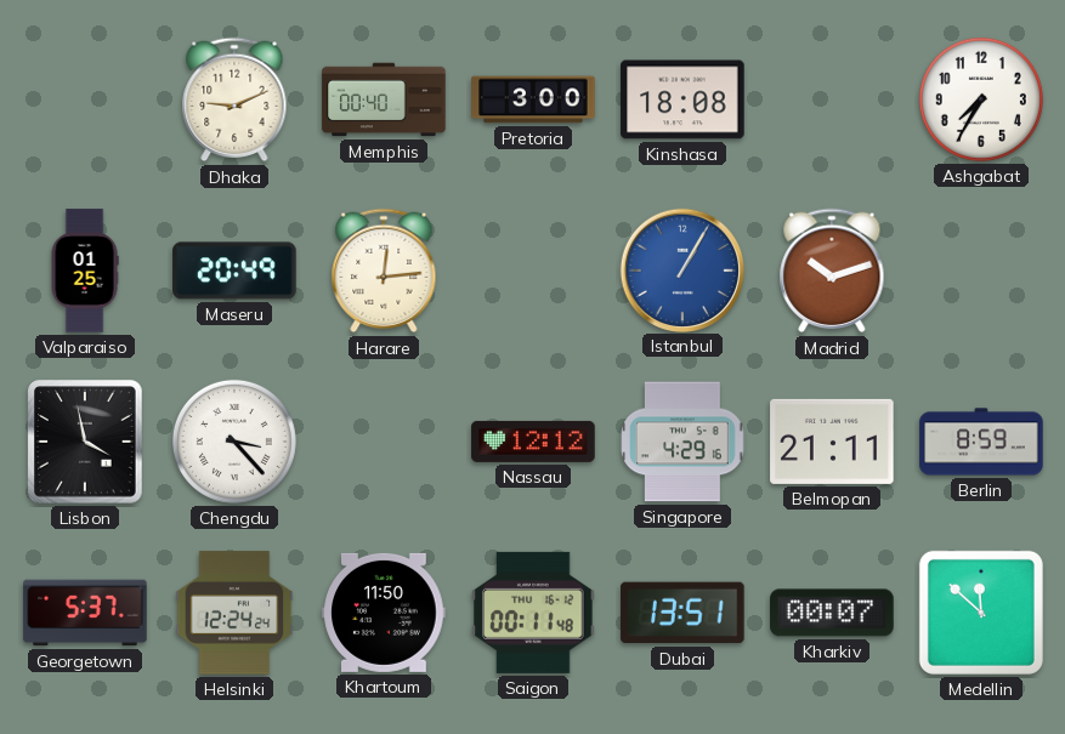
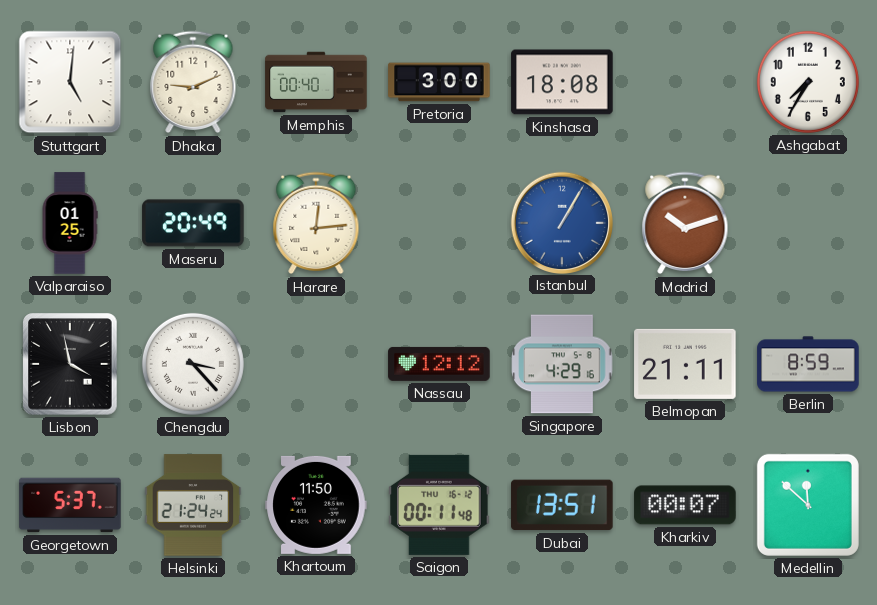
Stuttgart: none -> 5:01 (70, 82)
Helsinki: 12:24 -> 21:24 (193, 505)
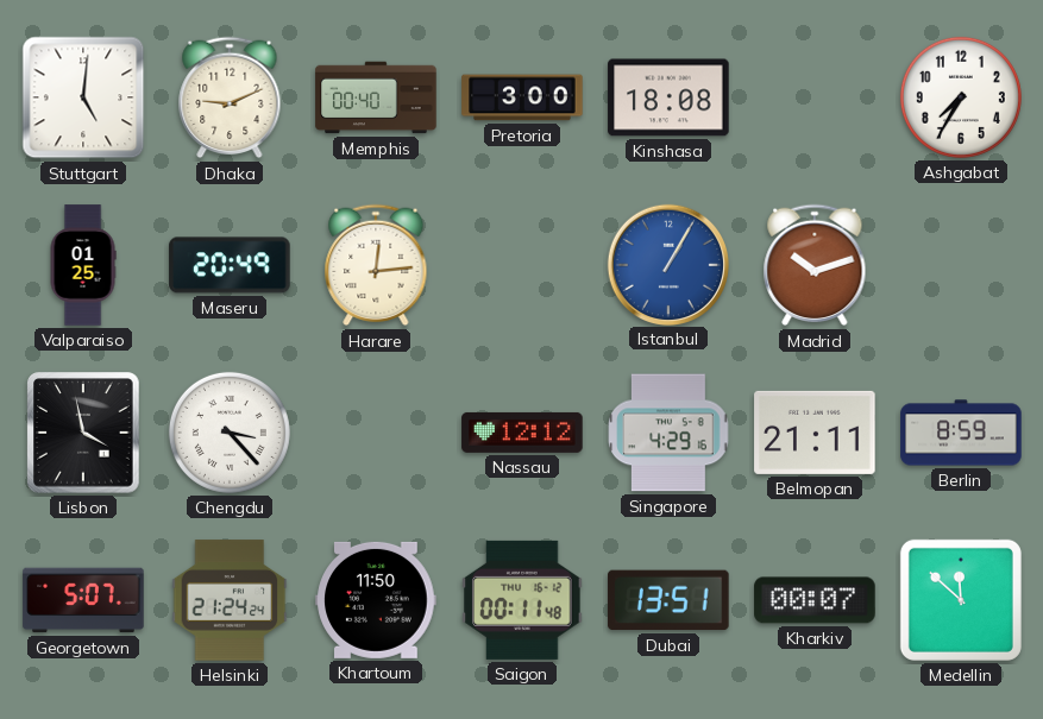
Georgetown: 5:37 -> 5:07 (83, 600)
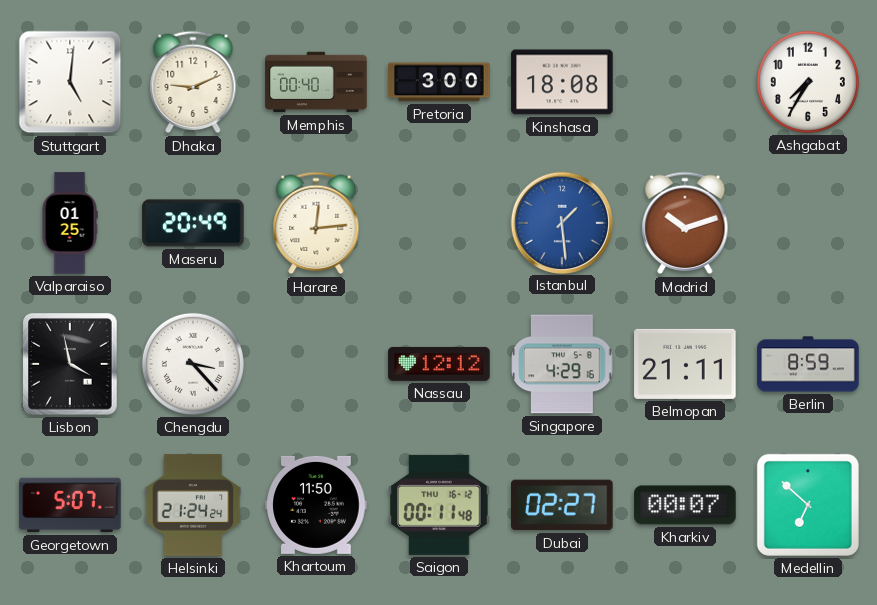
Istanbul: 1:05 -> 1:29 (561, 222)
Dubai: 13:51 -> 02:27 (562, 505)
Medellin: 11:52 -> 6:52 (808, 505)
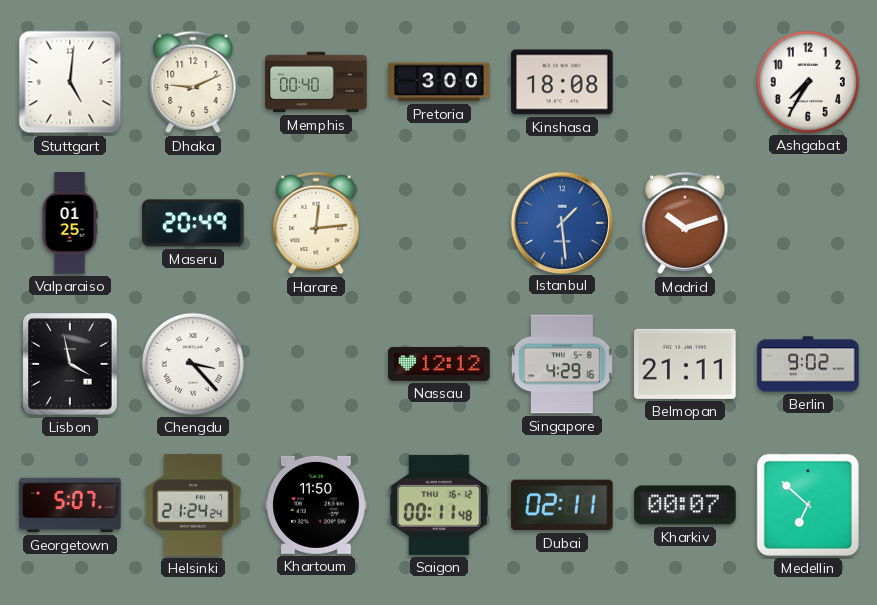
Berlin: 8:59 -> 9:02 (808, 364)
Dubai: 02:27 -> 02:11 (562, 505)
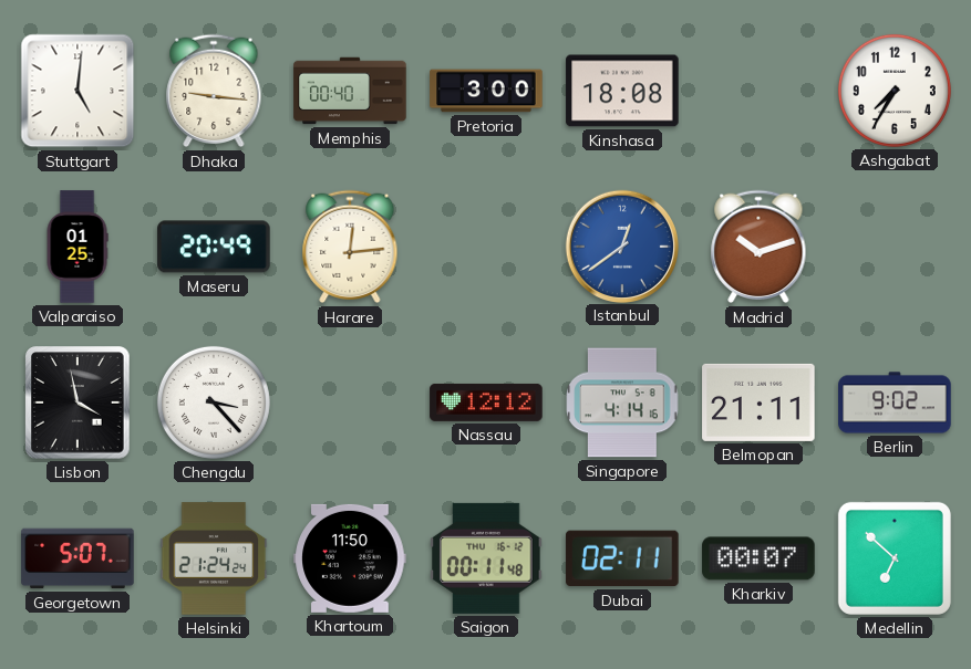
Dhaka: 9:11 -> 9:16 (214, 91)
Istanbul: 1:29 -> 12:39 (621, 245)
Singapore: 4:29 -> 4:14 (622, 403)
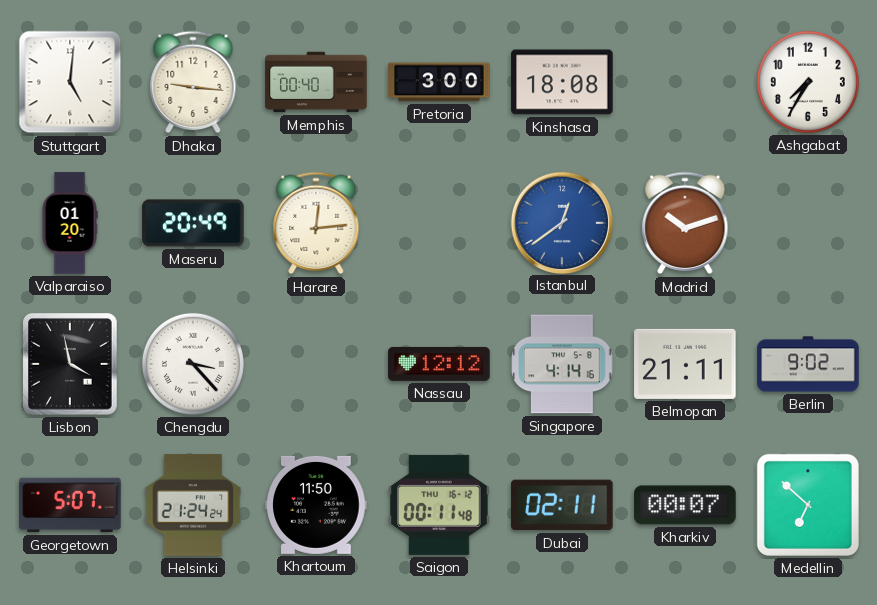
Valparaiso: 01:25 -> 01:20 (70, 223)
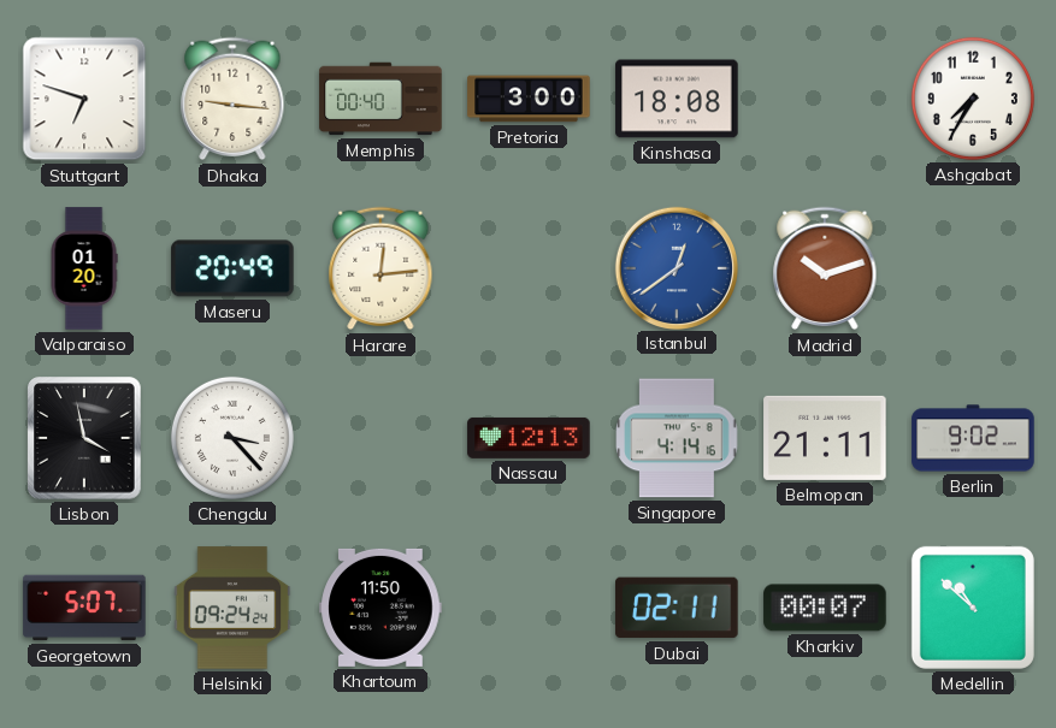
Stuttgart: 5:01 -> 6:48 (84, 99)
Nassau: 12:12 -> 12:13 (529, 438)
Helsinki: 21:24 -> 09:24 (232, 608)
Saigon: 00:11 -> none (439, 505)
Medellin: 6:52 -> 10:52 (973, 608)
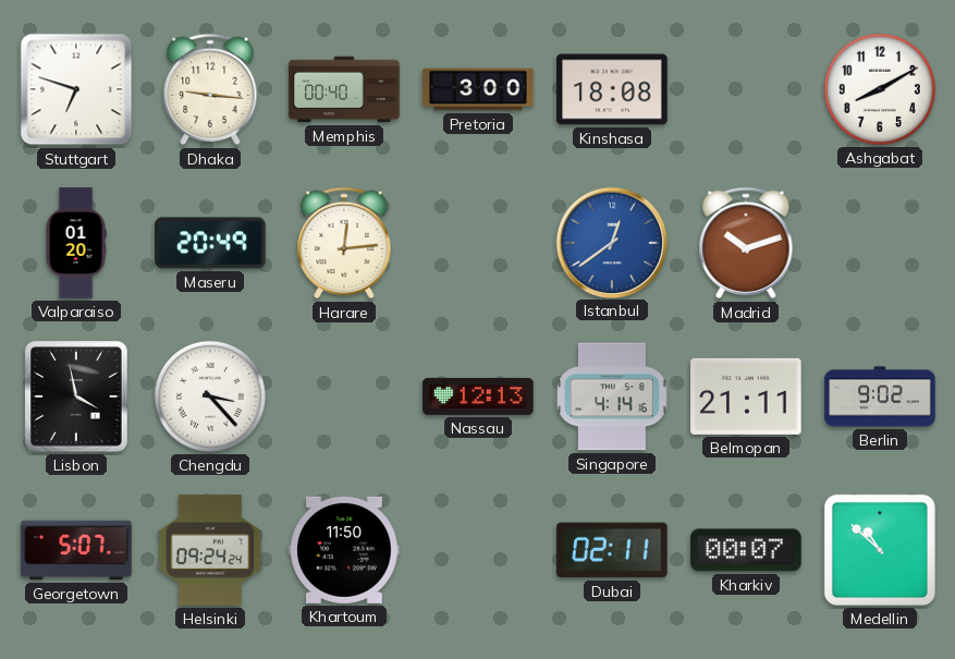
Ashgabat: 7:35 -> 8:10 (880, 89)
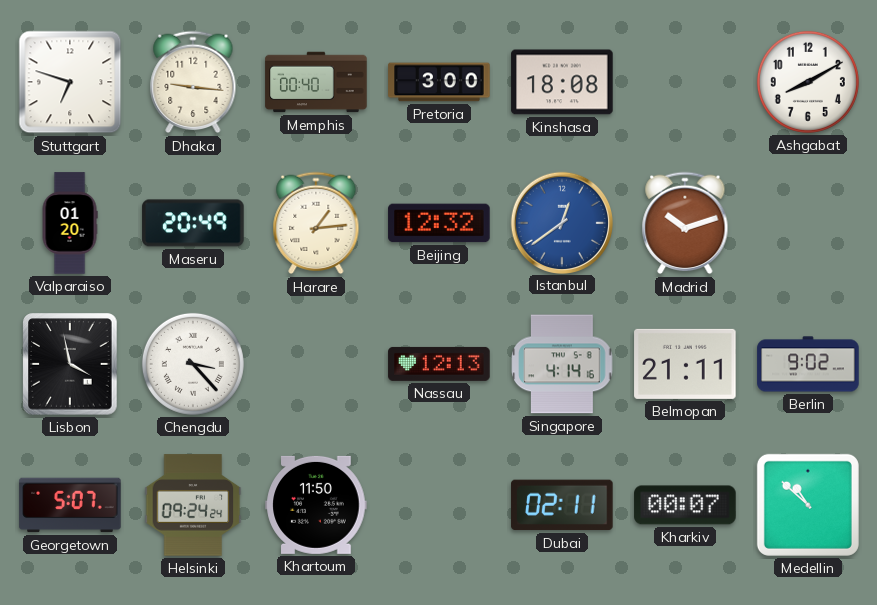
Harare: 12:14 -> 1:14 (316, 223)
Beijing: none -> 12:32 (439, 223)
